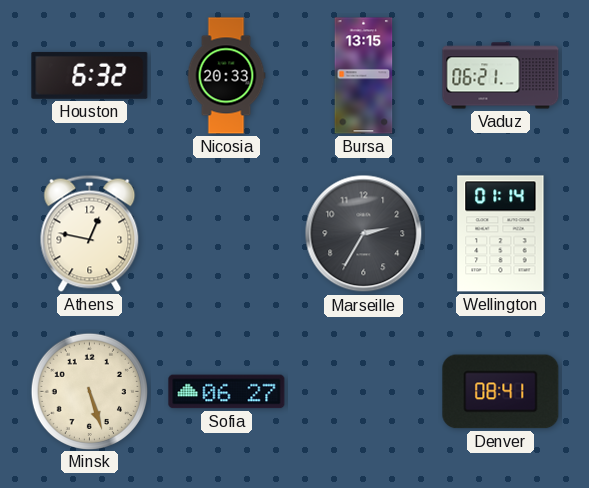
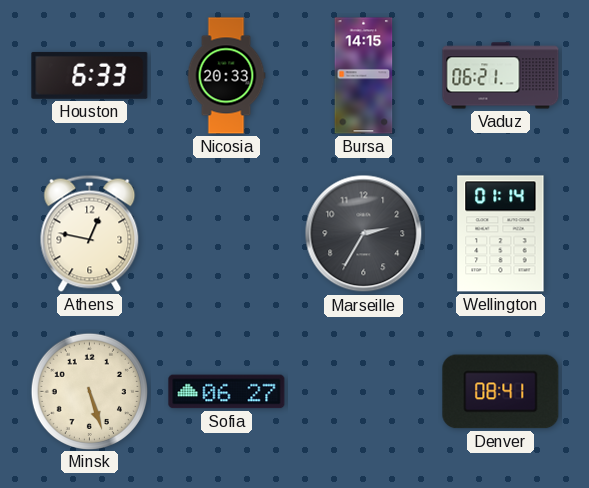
Houston: 6:32 -> 6:33 (90, 75)
Bursa: 13:15 -> 14:15 (364, 76)
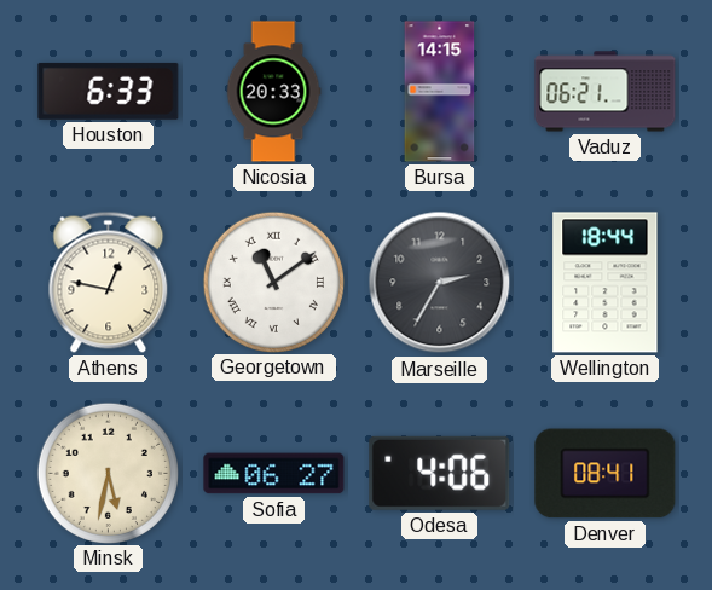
Georgetown: none -> 11:09 (273, 282)
Wellington: 01:14 -> 18:44 (606, 283)
Minsk: 5:27 -> 5:32 (108, 473)
Odesa: none -> 4:06 (440, 473)
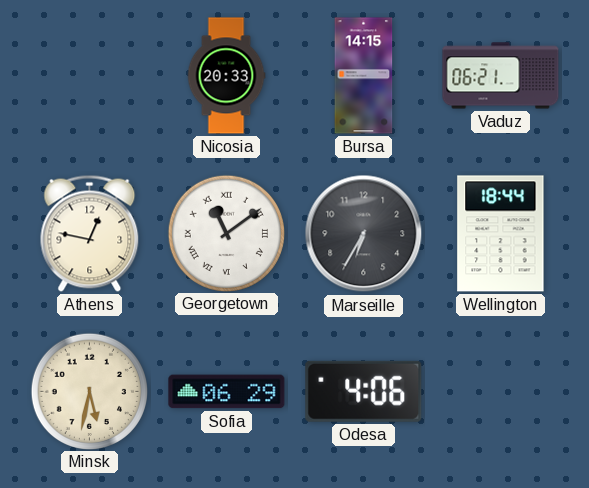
Houston: 6:33 -> none (109, 91)
Marseille: 2:35 -> 6:35 (364, 234)
Sofia: 06:27 -> 06:29 (227, 392)
Denver: 08:41 -> none (606, 474)
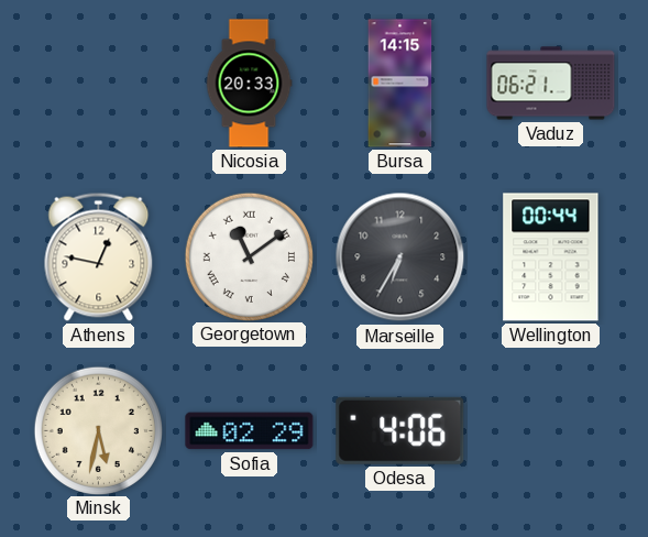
Wellington: 18:44 -> 00:44 (551, 257)
Sofia: 06:29 -> 02:29 (250, 431)
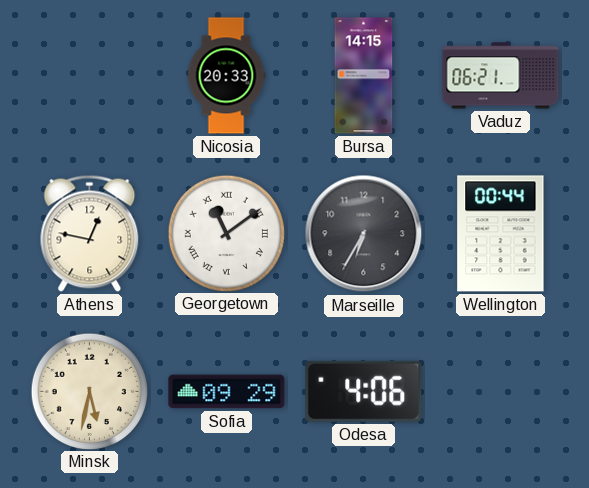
Sofia: 02:29 -> 09:29 (227, 392)
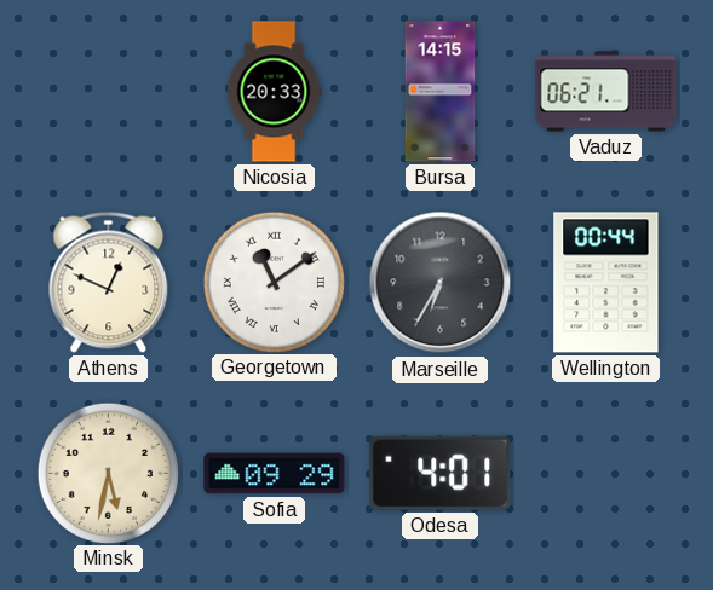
Athens: 12:47 -> 12:49 (109, 282)
Odesa: 4:06 -> 4:01 (441, 473)
